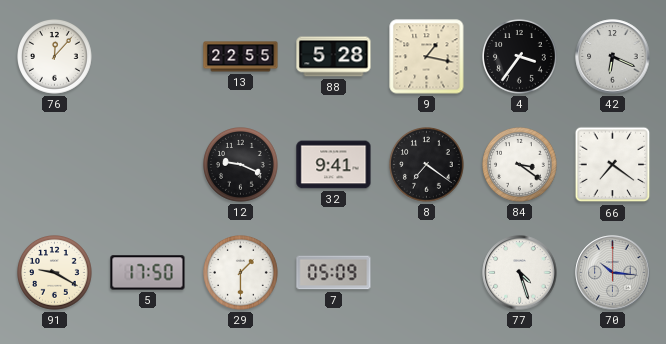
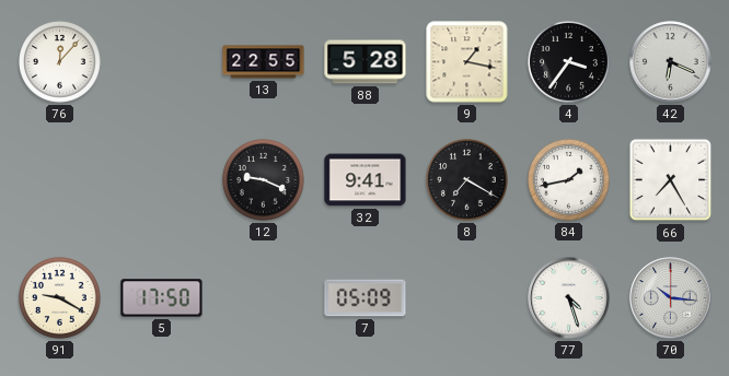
8: 7:21 -> 7:20 (467, 180)
84: 3:21 -> 1:43 (569, 180)
66: 7:21 -> 7:25 (671, 180)
29: 1:30 -> none (241, 273)
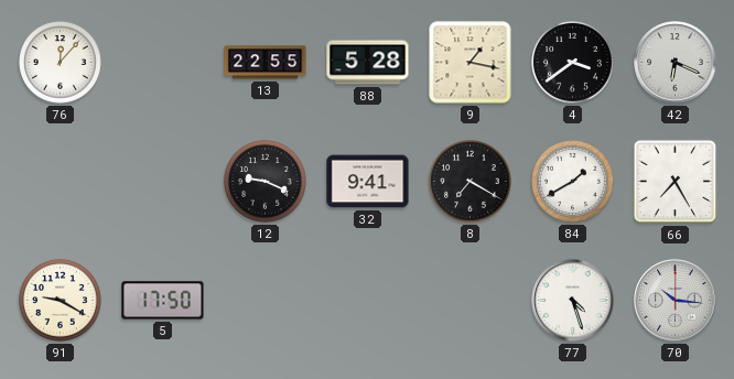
4: 3:36 -> 3:39 (573, 63)
84: 1:43 -> 1:40 (573, 182)
7: 05:09 -> none (366, 298)
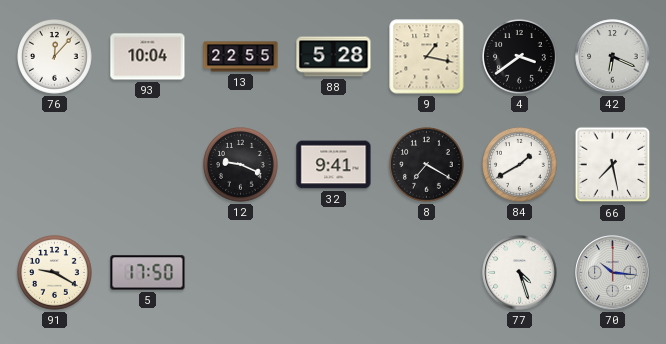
93: none -> 10:04 (148, 57)
66: 7:25 -> 7:28 (613, 165)
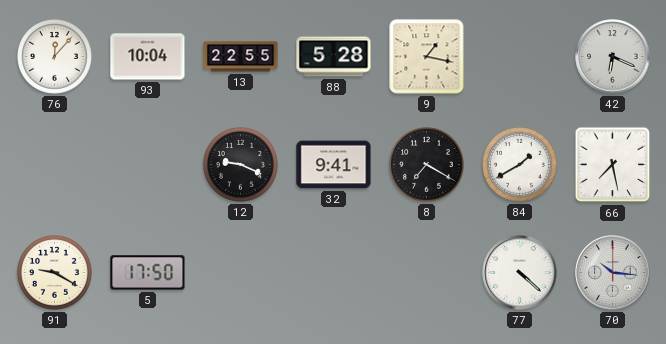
4: 3:39 -> none (520, 57)
77: 4:27 -> 4:22 (520, 273)
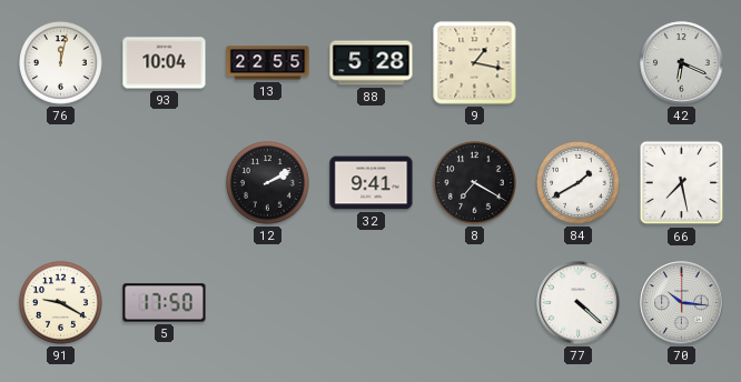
76: 12:07 -> 12:02 (61, 63)
12: 9:19 -> 2:10 (268, 183)
